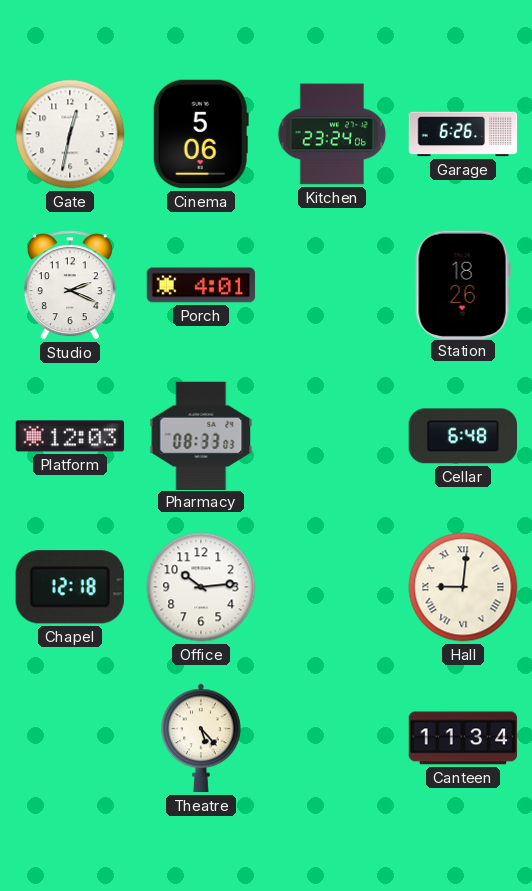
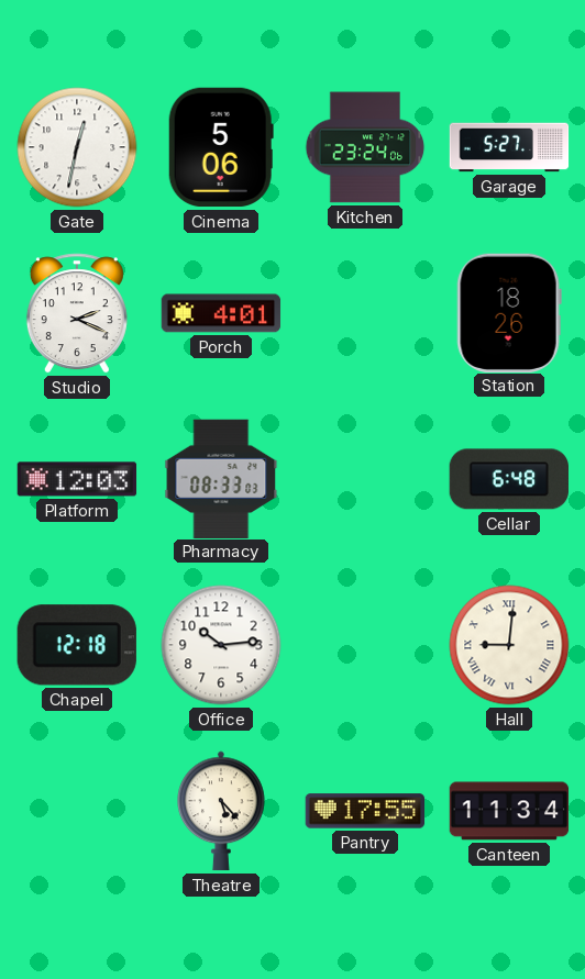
Garage: 6:26 -> 5:27 (509, 147)
Pantry: none -> 17:55 (365, 811)
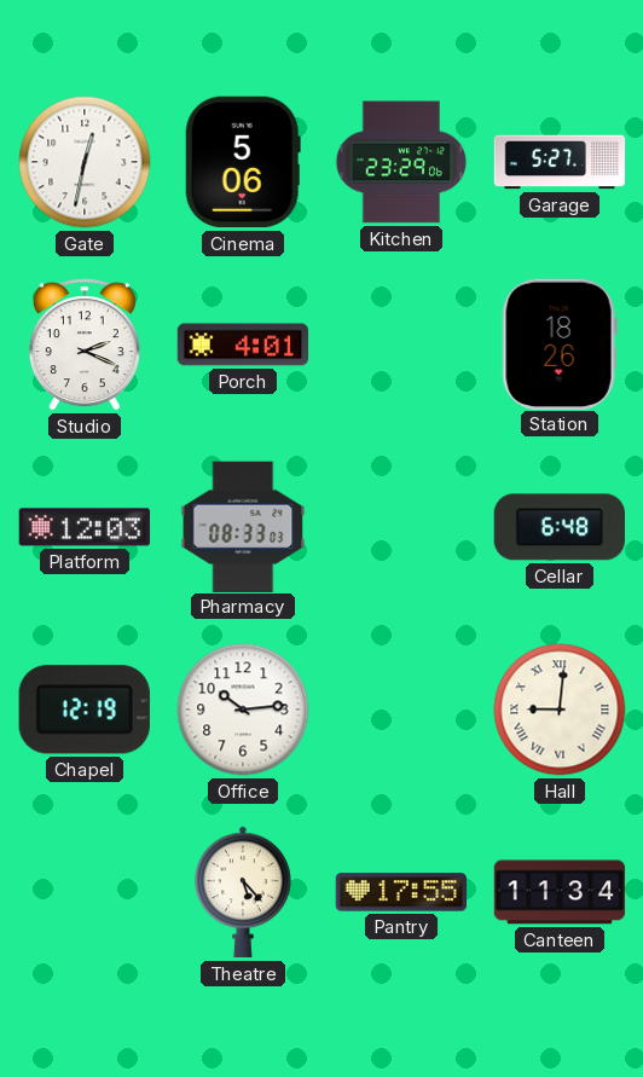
Kitchen: 23:24 -> 23:29 (401, 162)
Chapel: 12:18 -> 12:19 (85, 710)
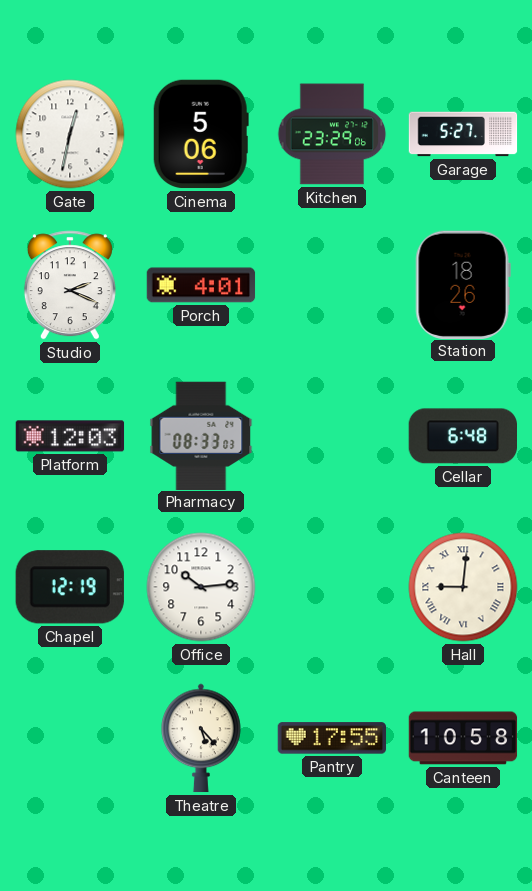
Canteen: 11:34 -> 10:58 (463, 738)
